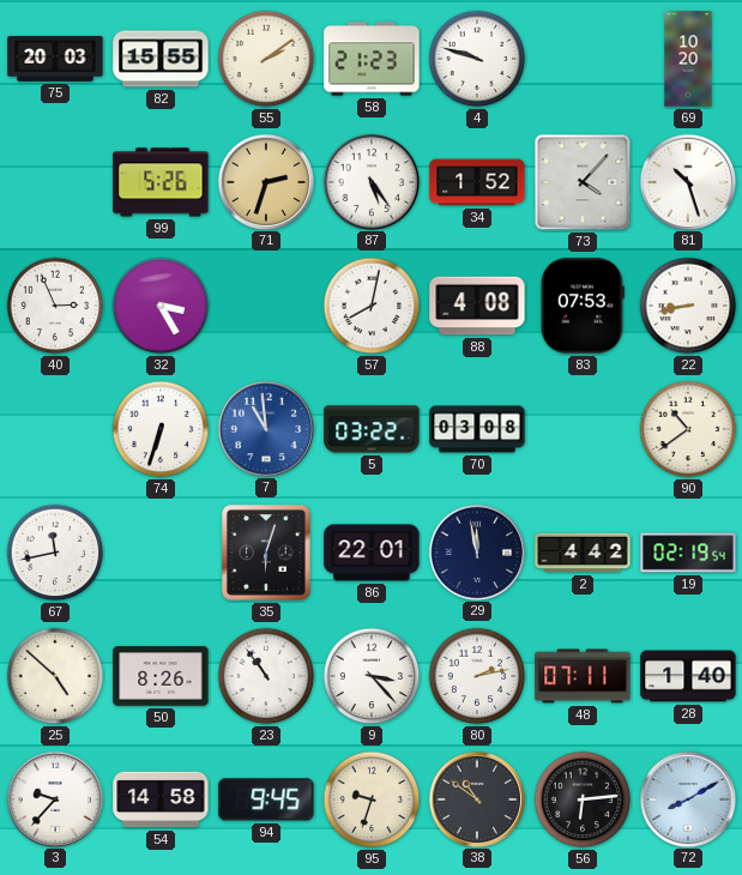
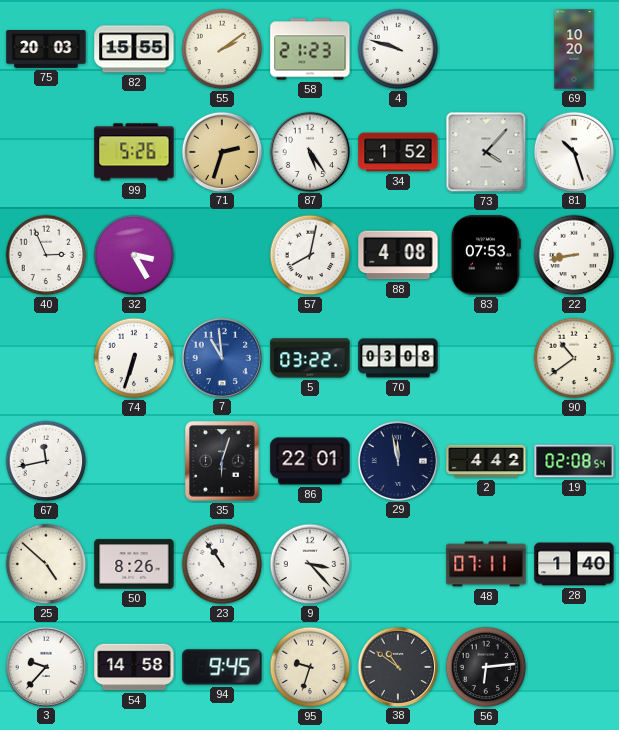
19: 02:19 -> 02:08 (574, 461)
80: 2:13 -> none (477, 676)
72: 8:10 -> none (687, 798)
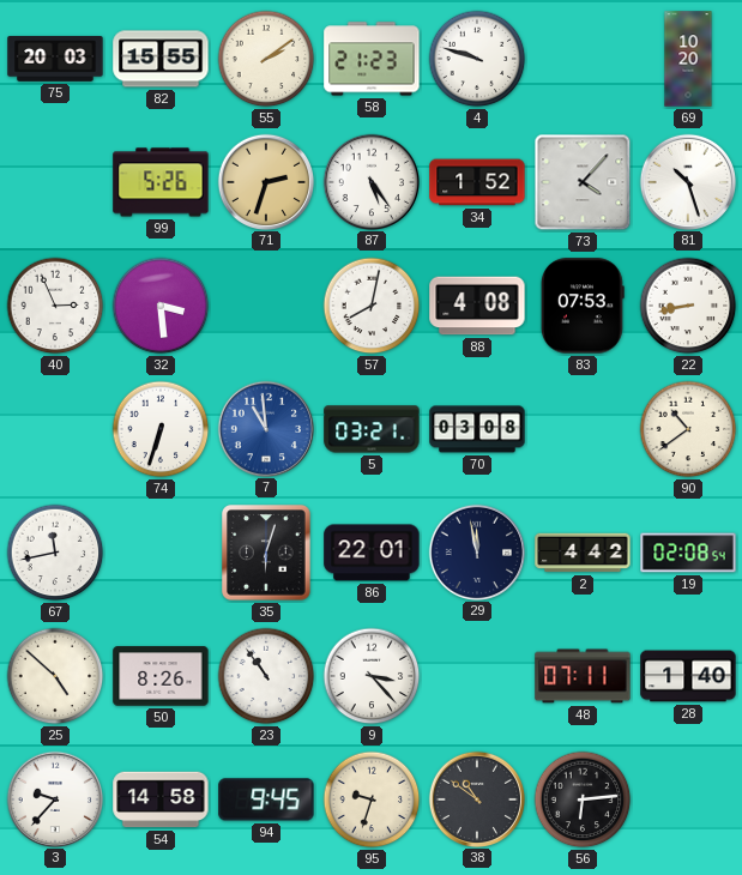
32: 3:25 -> 3:29 (161, 306)
5: 03:22 -> 03:21 (372, 429)
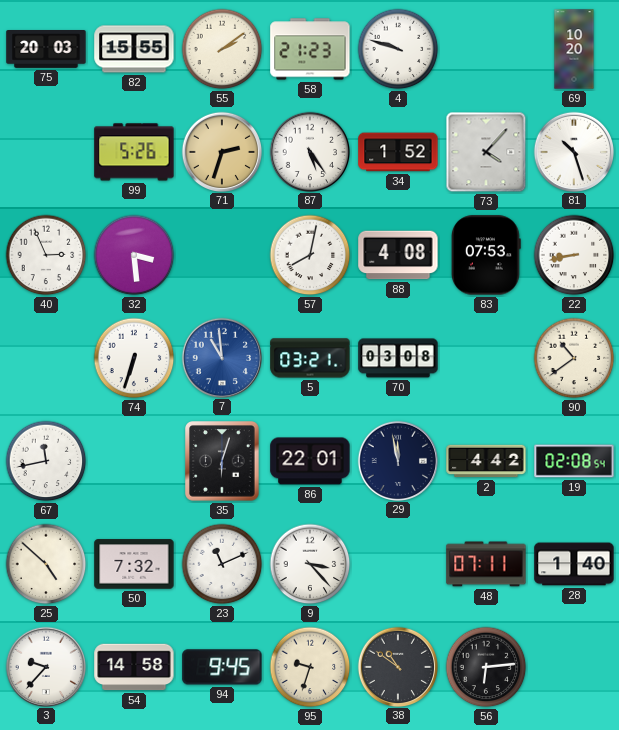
50: 8:26 -> 7:32 (134, 564)
23: 10:54 -> 11:11 (222, 564)
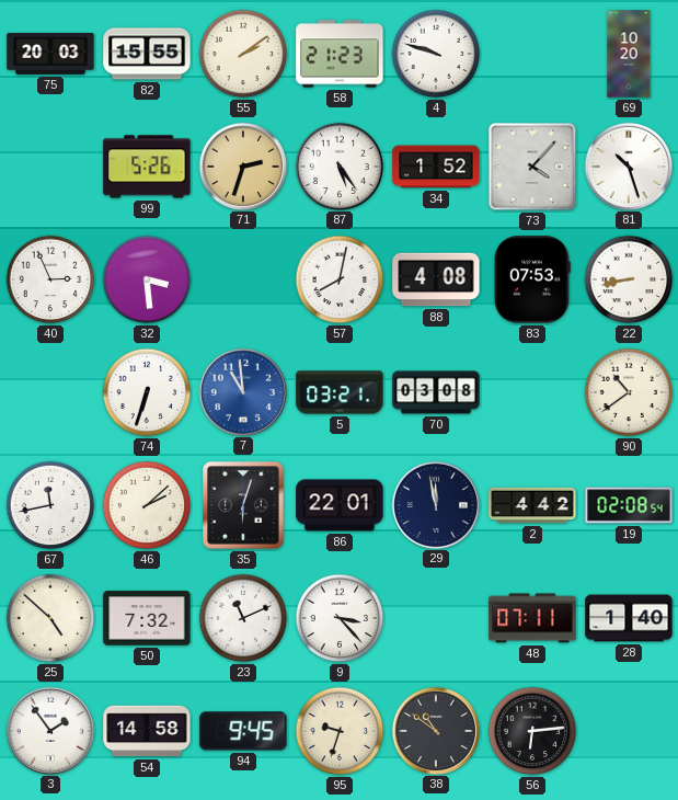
46: none -> 2:08 (147, 505)
3: 9:37 -> 1:54 (49, 730)
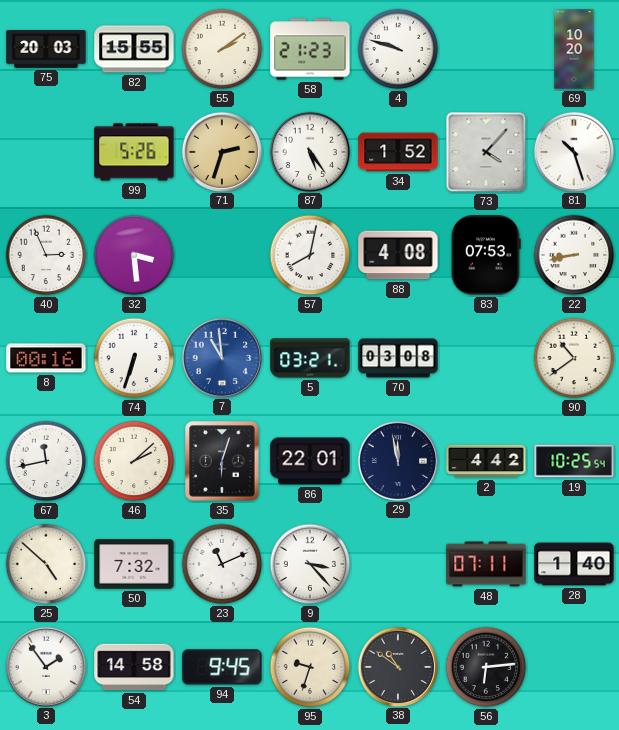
8: none -> 00:16 (46, 358)
19: 02:08 -> 10:25 (574, 461)
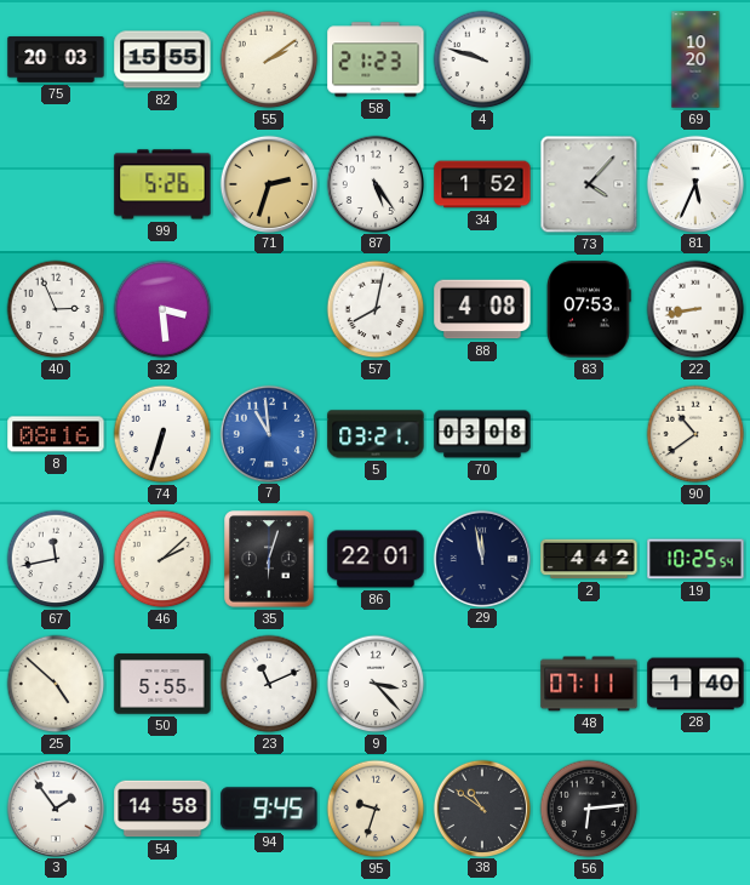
81: 10:27 -> 5:34 (694, 183)
8: 00:16 -> 08:16 (56, 434)
50: 7:32 -> 5:55 (162, 684)
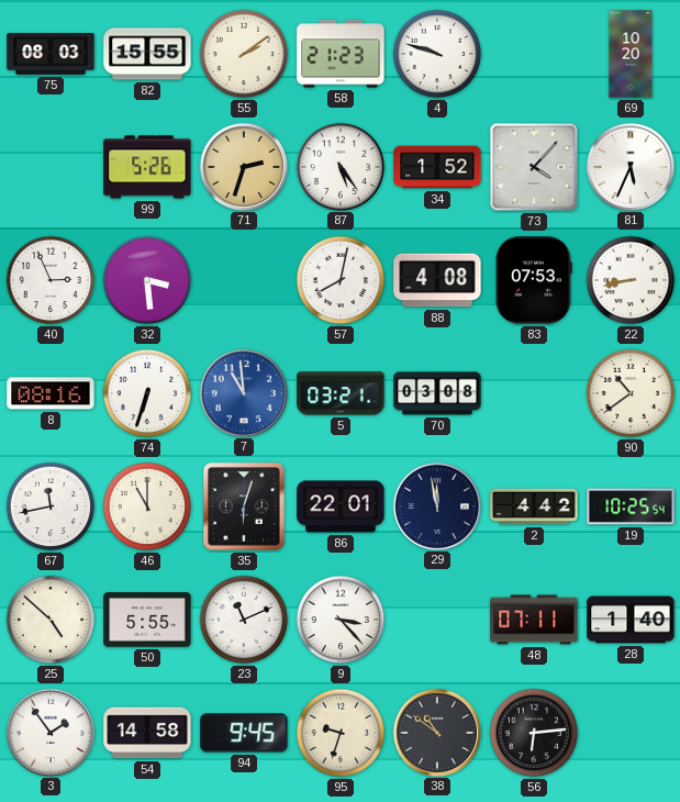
75: 20:03 -> 08:03 (51, 55)
46: 2:08 -> 11:00 (147, 506)
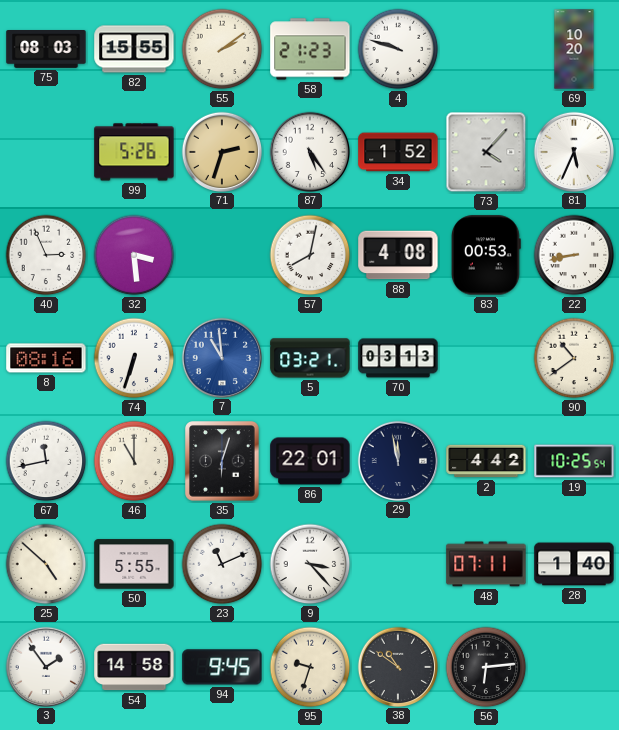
83: 07:53 -> 00:53 (486, 255)
70: 03:08 -> 03:13 (398, 358)
